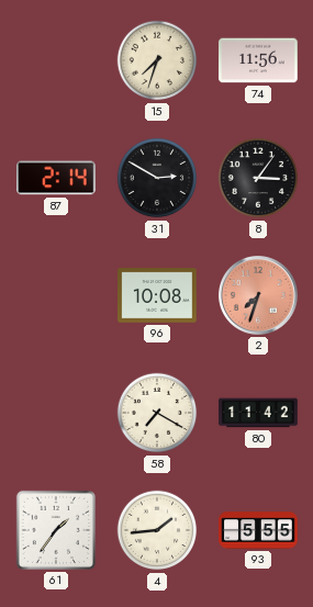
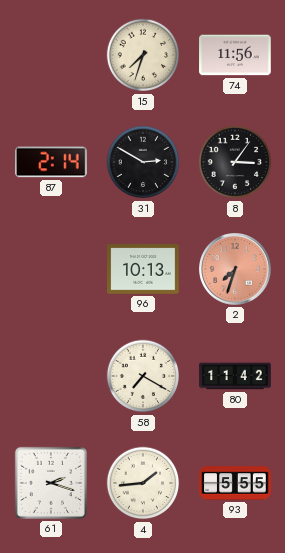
96: 10:08 -> 10:13 (143, 269)
61: 1:36 -> 2:18 (51, 483)
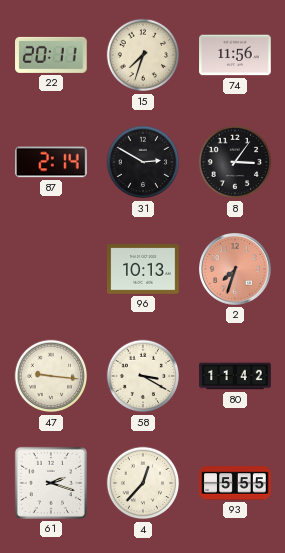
22: none -> 20:11 (51, 55)
47: none -> 9:16 (51, 376)
58: 7:20 -> 3:20 (143, 376)
4: 1:44 -> 12:37 (143, 483)
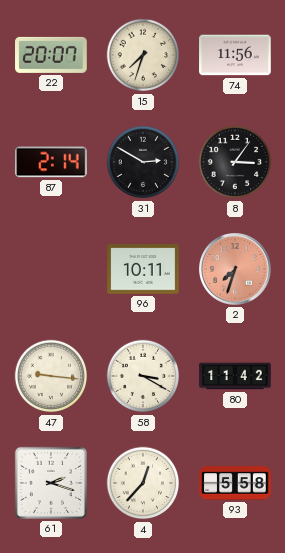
22: 20:11 -> 20:07 (51, 55)
96: 10:13 -> 10:11 (143, 269)
93: 5:55 -> 5:58 (235, 483)
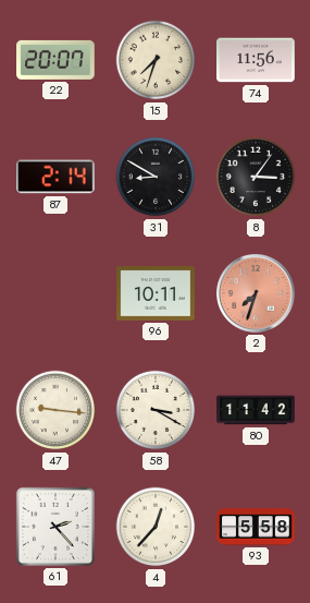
31: 2:50 -> 8:50 (156, 177)
61: 2:18 -> 2:23 (55, 527)
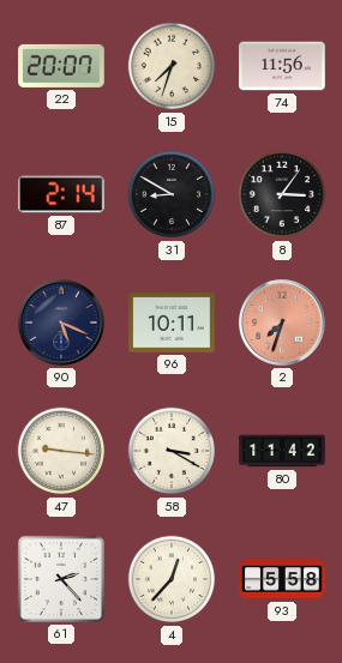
90: none -> 5:19 (62, 324)
